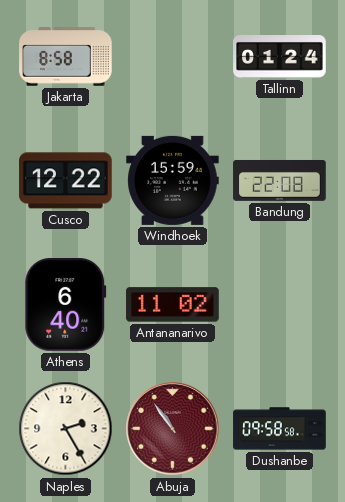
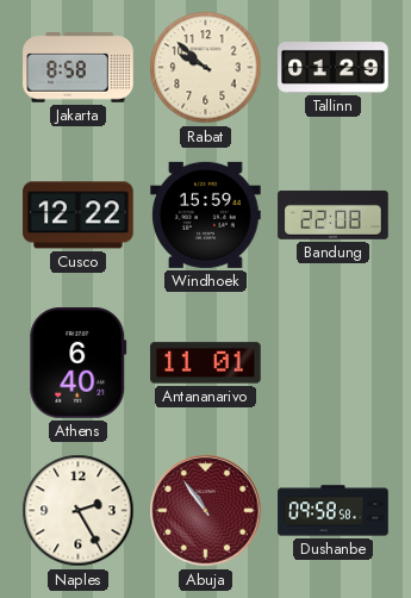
Rabat: none -> 9:52 (206, 68)
Tallinn: 01:24 -> 01:29 (334, 68)
Antananarivo: 11:02 -> 11:01 (206, 363)
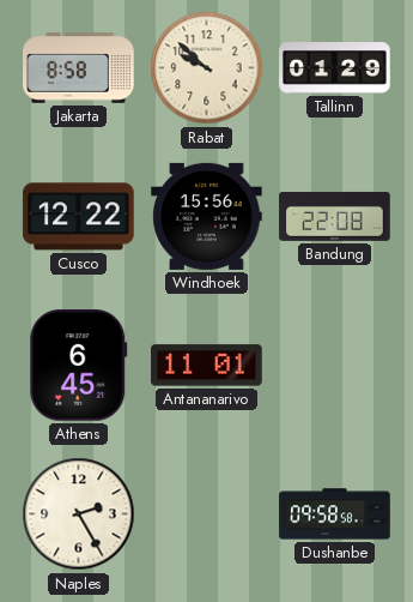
Windhoek: 15:59 -> 15:56 (207, 216)
Athens: 6:40 -> 6:45 (79, 366)
Abuja: 10:54 -> none (206, 511)
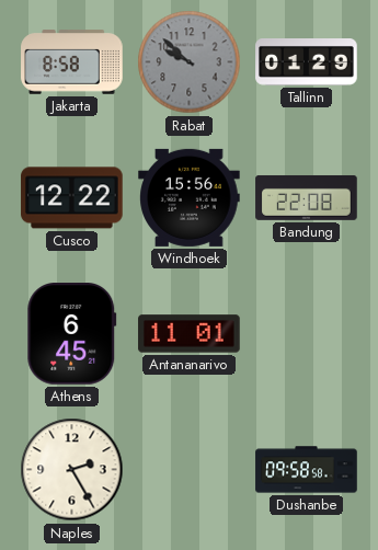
Rabat dial: cream -> grey (190, 62)
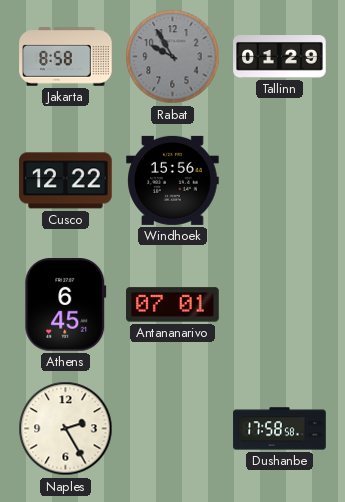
Rabat: 9:52 -> 9:55 (173, 57)
Bandung: 22:08 -> none (307, 197)
Antananarivo: 11:01 -> 07:01 (173, 305)
Dushanbe: 09:58 -> 17:58 (280, 429)
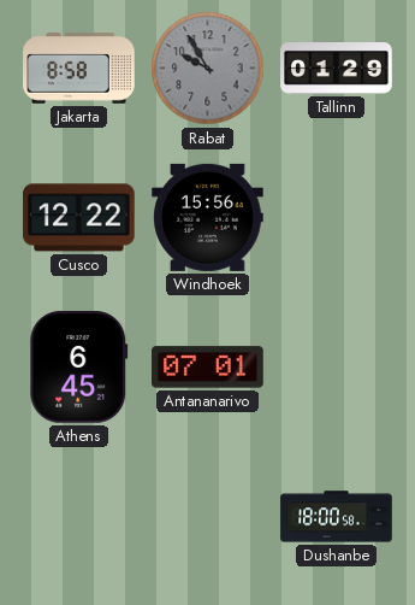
Naples: 2:25 -> none (66, 429)
Dushanbe: 17:58 -> 18:00 (337, 517)
